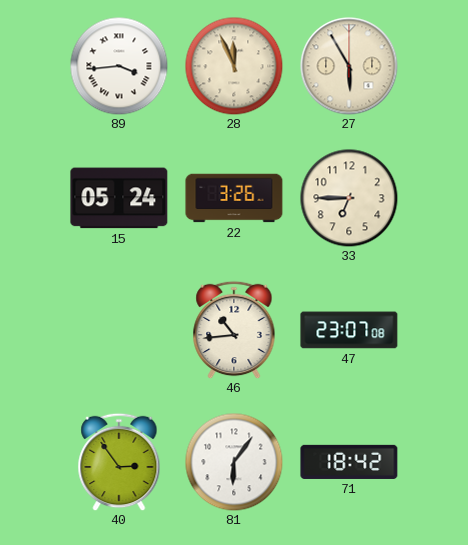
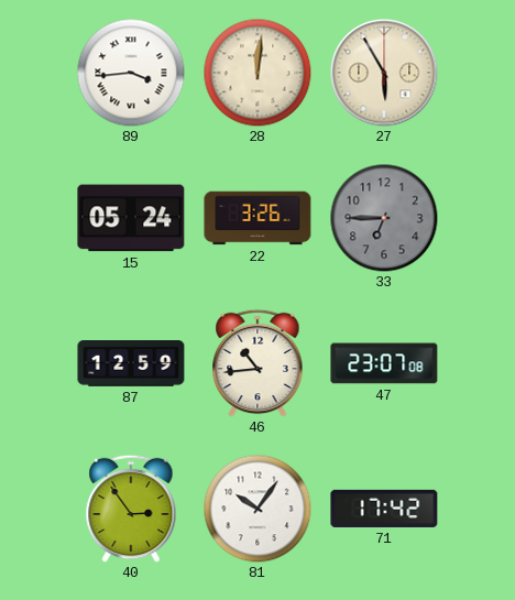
28: 11:56 -> 12:01 (257, 73)
33 dial: cream -> grey (384, 218)
87: none -> 12:59 (131, 364)
81: 6:06 -> 10:06 (257, 509)
71: 18:42 -> 17:42 (384, 509)
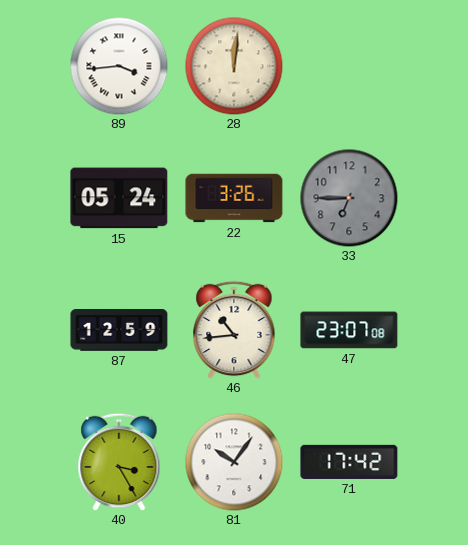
27: 5:55 -> none (384, 73)
40: 2:54 -> 3:25 (119, 462)
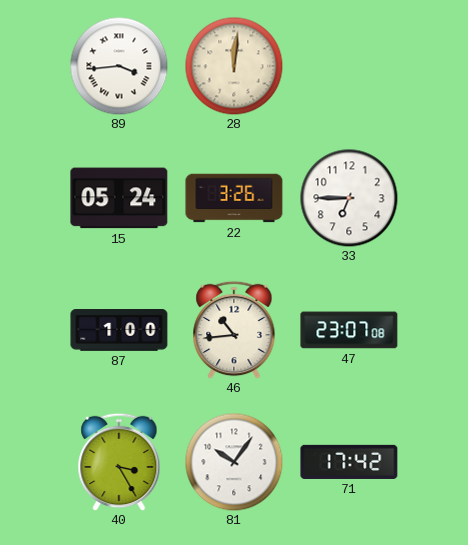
33 dial: grey -> white (349, 198)
87: 12:59 -> 1:00 (119, 331)
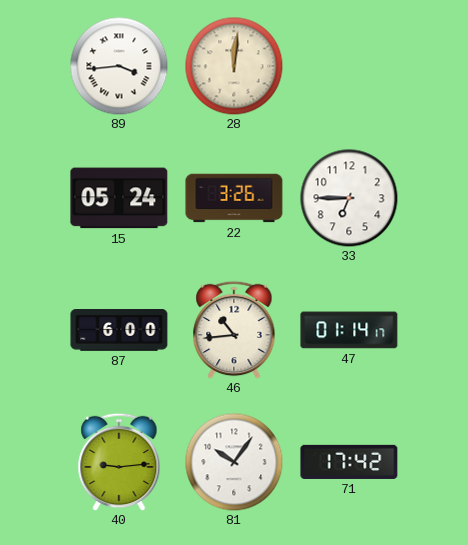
87: 1:00 -> 6:00 (119, 331)
47: 23:07 -> 01:14 (349, 330)
40: 3:25 -> 9:14 (119, 462)
